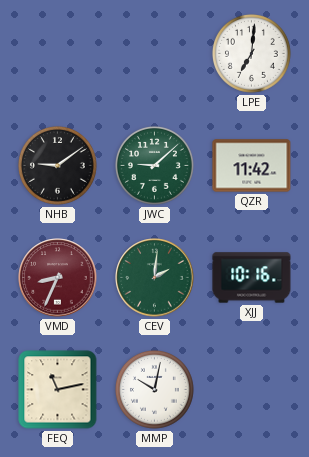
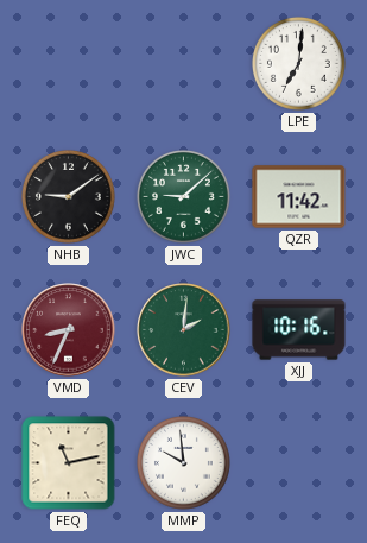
MMP: 10:02 -> 9:59 (183, 462)
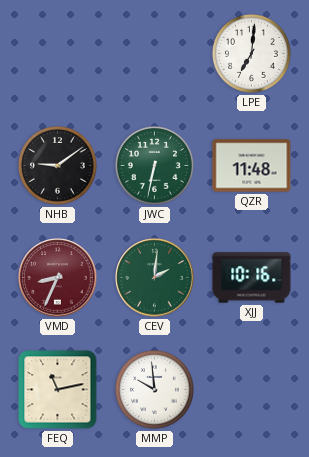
JWC: 9:08 -> 6:32 (154, 165)
QZR: 11:42 -> 11:48 (252, 166)
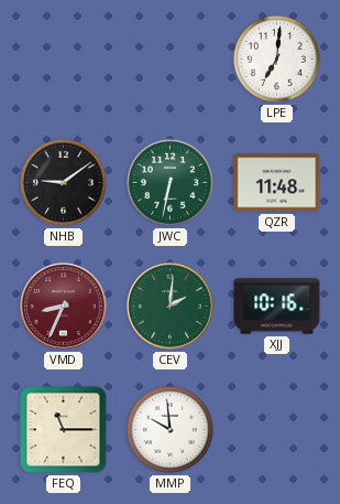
FEQ: 11:13 -> 11:15 (64, 430)
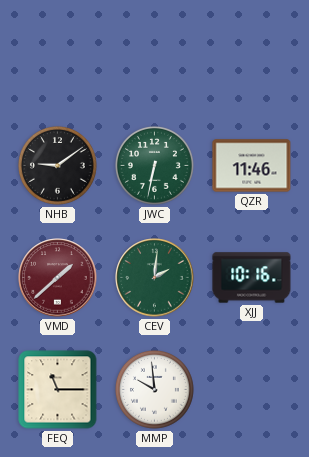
LPE: 7:01 -> none (276, 58)
QZR: 11:48 -> 11:46 (252, 166)
VMD: 8:34 -> 1:38 (58, 278)
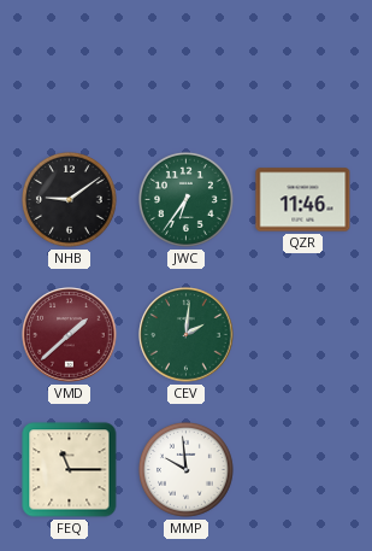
JWC: 6:32 -> 6:36 (185, 199)
XJJ: 10:16 -> none (252, 278)
